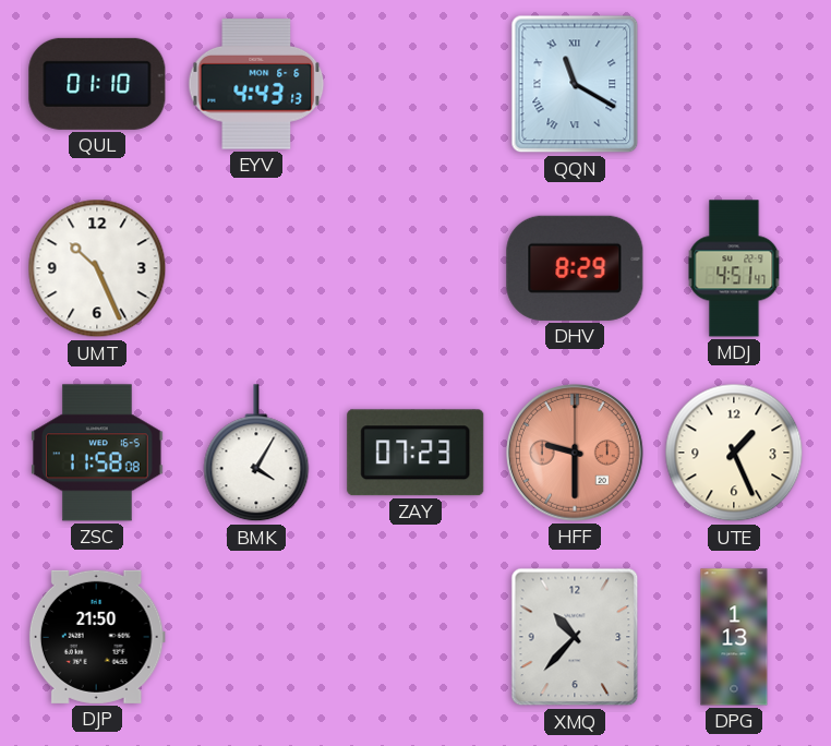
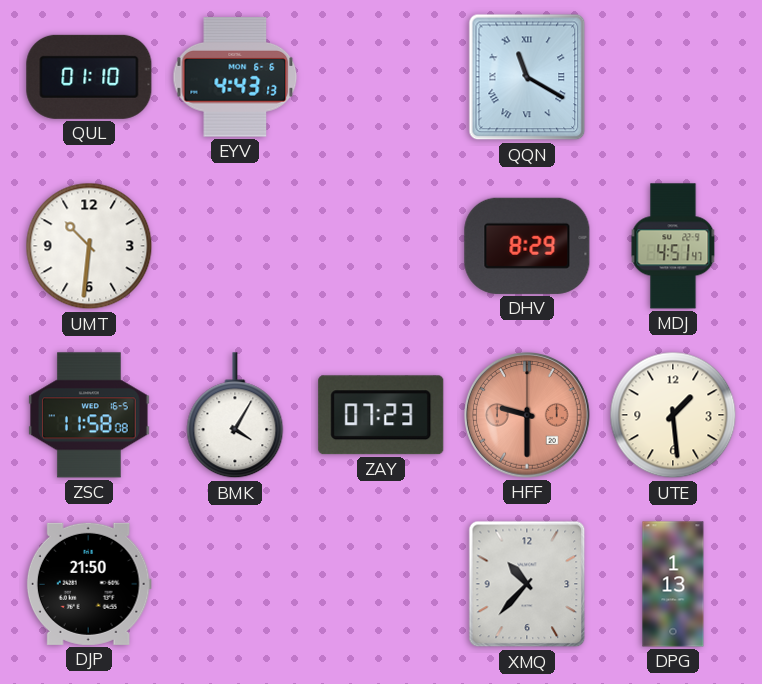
UMT: 10:26 -> 10:31 (89, 246)
UTE: 1:26 -> 1:29 (673, 415)
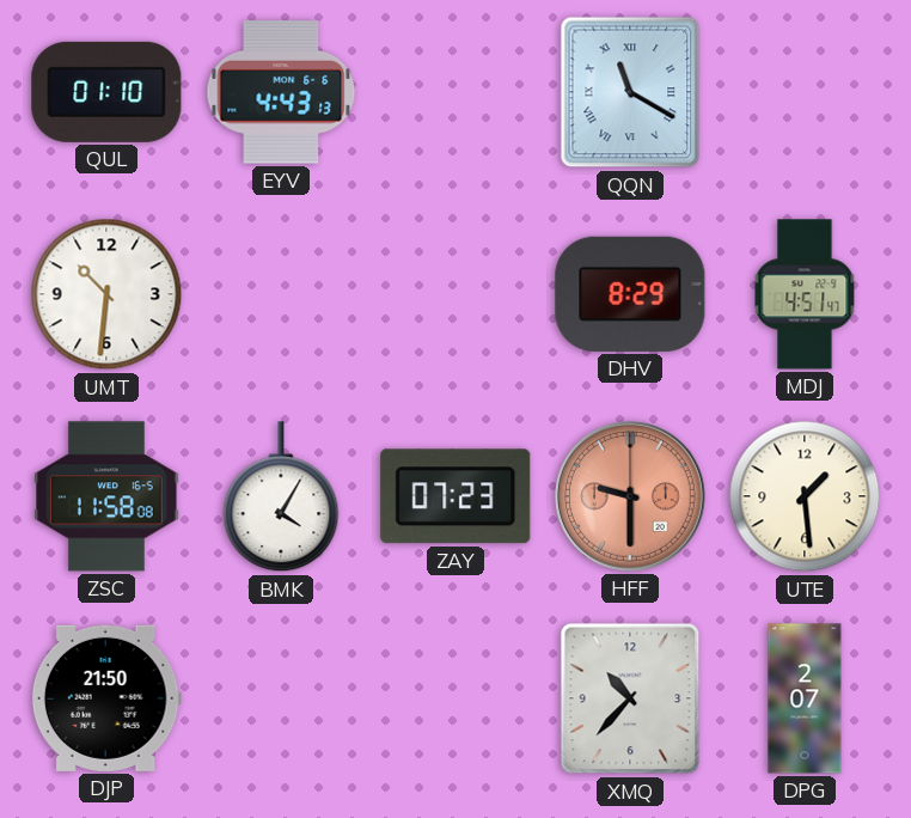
DPG: 1:13 -> 2:07 (805, 698)
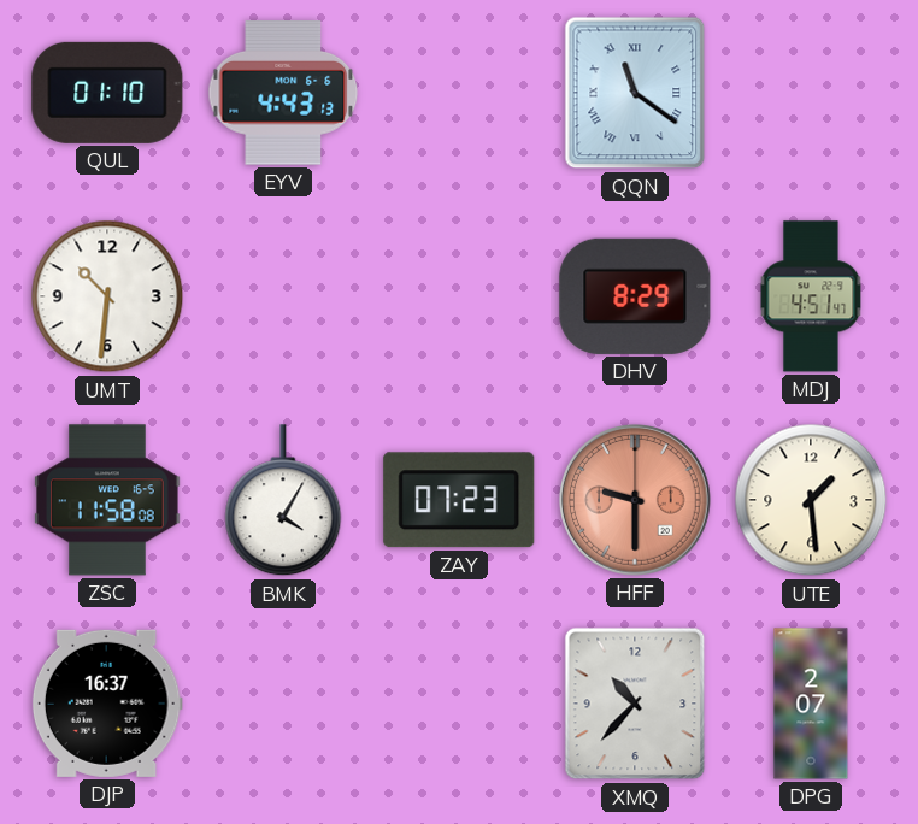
QQN: 11:20 -> 11:21 (635, 93)
DJP: 21:50 -> 16:37 (107, 704)
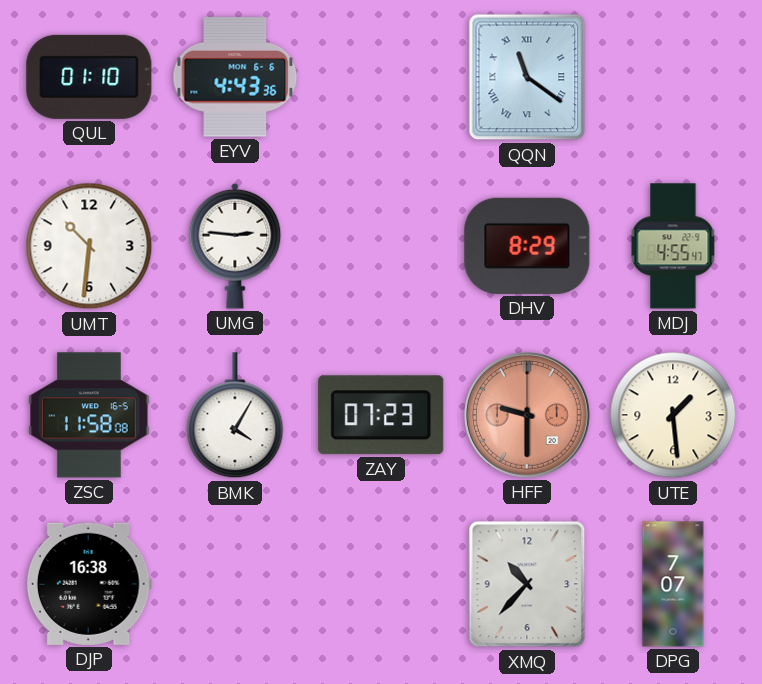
EYV: 4:43:13 -> 4:43:36 (235, 77)
UMG: none -> 2:46 (235, 246)
MDJ: 4:51 -> 4:55 (673, 246)
DJP: 16:37 -> 16:38 (89, 584)
DPG: 2:07 -> 7:07 (673, 584)
